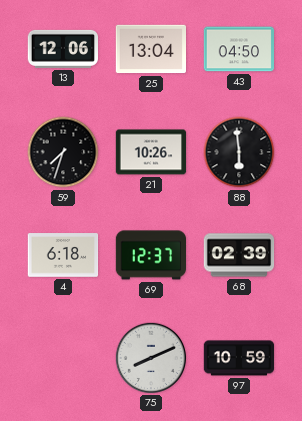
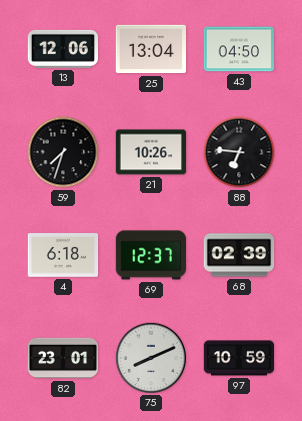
88: 5:59 -> 6:46 (239, 152)
82: none -> 23:01 (63, 358)
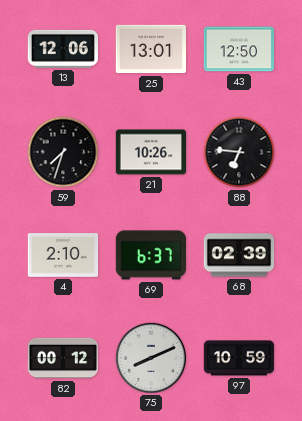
25: 13:04 -> 13:01 (151, 49)
43: 04:50 -> 12:50 (239, 49)
4: 6:18 -> 2:10 (63, 255)
69: 12:37 -> 6:37 (151, 255)
82: 23:01 -> 00:12 (63, 358)
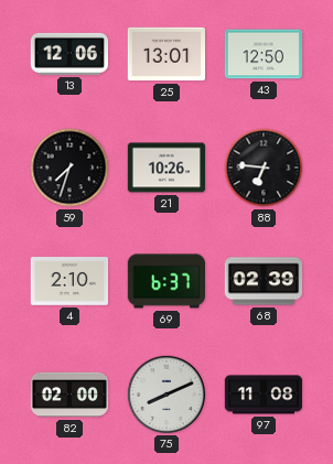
82: 00:12 -> 02:00 (69, 395)
97: 10:59 -> 11:08 (264, 395)
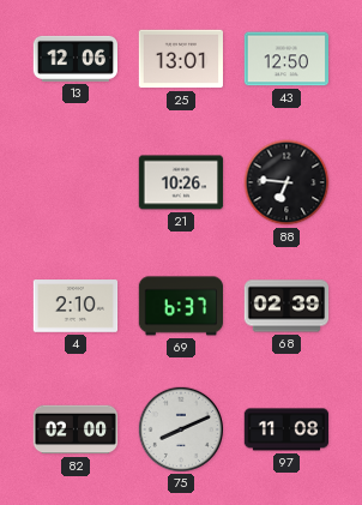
59: 7:33 -> none (69, 168)
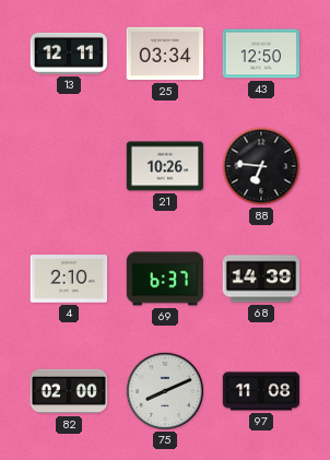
13: 12:06 -> 12:11 (68, 54)
25: 13:01 -> 03:34 (165, 54)
68: 02:39 -> 14:39 (261, 279)
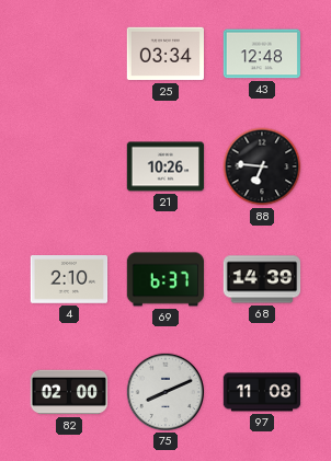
13: 12:11 -> none (68, 54)
43: 12:50 -> 12:48 (262, 54)
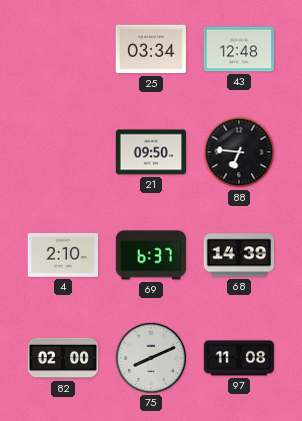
21: 10:26 -> 09:50 (151, 152)
